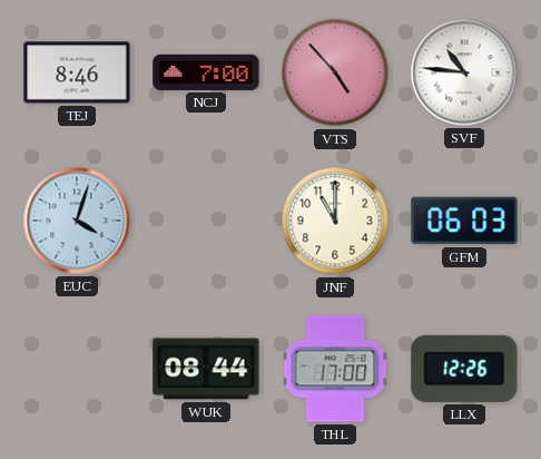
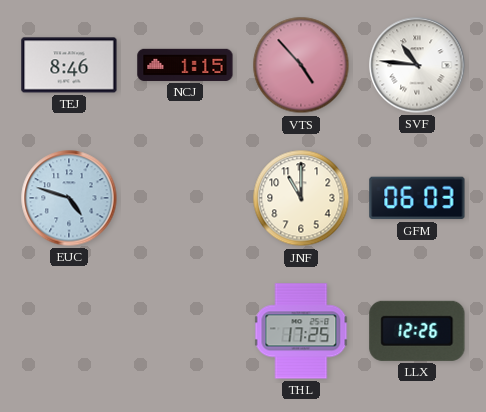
NCJ: 7:00 -> 1:15 (185, 65)
EUC: 4:03 -> 4:48 (69, 198)
WUK: 08:44 -> none (206, 369)
THL: 17:00 -> 17:25 (301, 331)
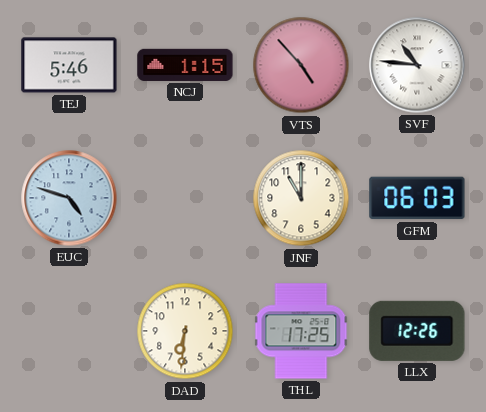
TEJ: 8:46 -> 5:46 (69, 65)
DAD: none -> 6:31 (185, 331)
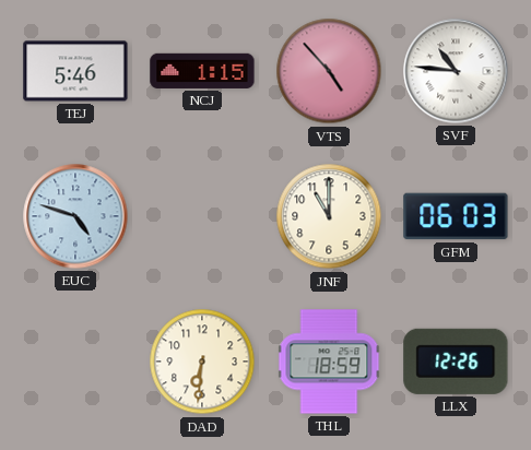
THL: 17:25 -> 18:59 (329, 362)
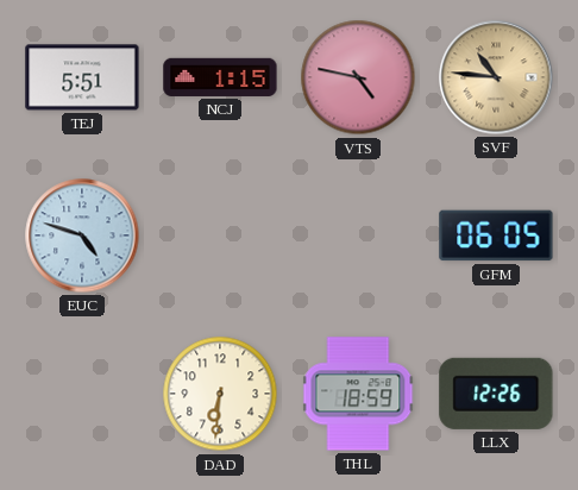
TEJ: 5:46 -> 5:51 (82, 77)
VTS: 4:53 -> 4:47 (358, 77)
SVF dial: white -> champagne (496, 77)
JNF: 11:00 -> none (329, 216)
GFM: 06:03 -> 06:05 (496, 235)
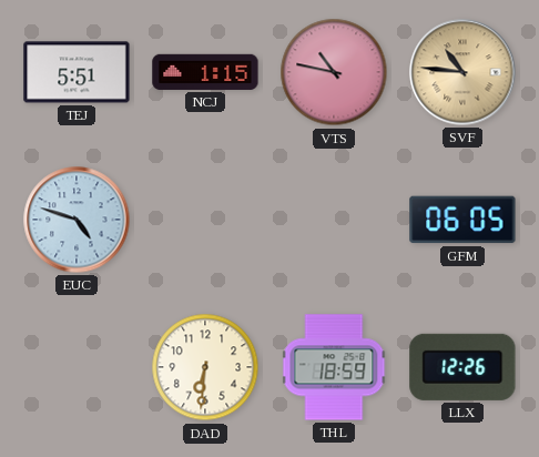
VTS: 4:47 -> 10:47 (334, 72)
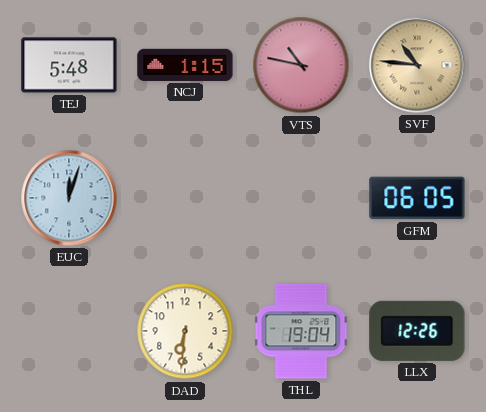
TEJ: 5:51 -> 5:48 (69, 65)
EUC: 4:48 -> 12:03 (69, 198)
THL: 18:59 -> 19:04 (301, 331)
